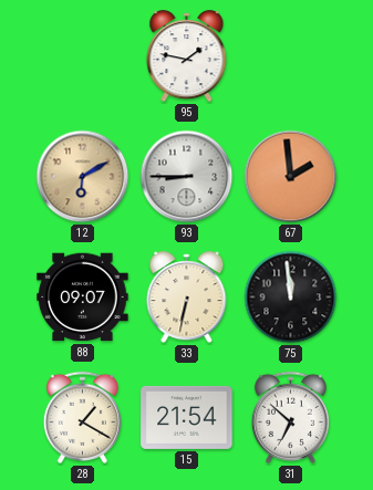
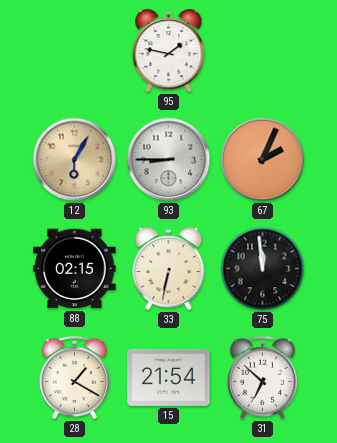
12: 6:10 -> 6:05 (75, 160)
67: 1:59 -> 2:04 (263, 160)
88: 09:07 -> 02:15 (75, 269)
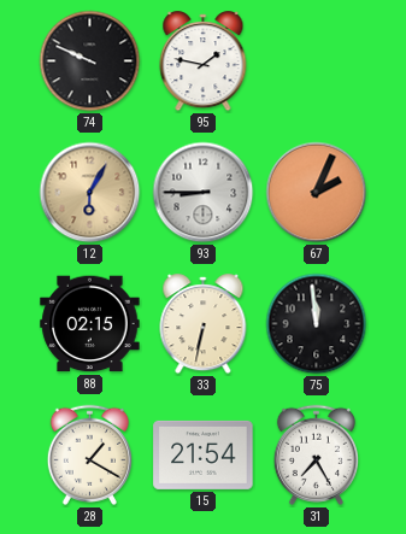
74: none -> 9:49 (90, 61)
31: 6:52 -> 7:25 (316, 454)
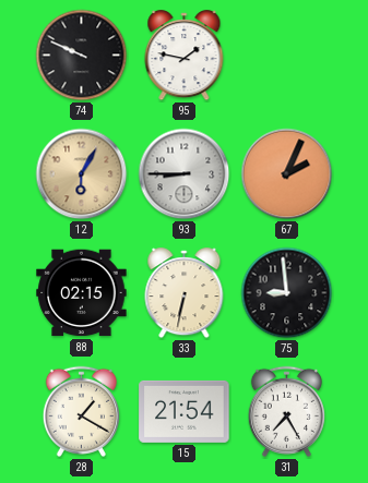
75: 11:59 -> 8:59 (287, 293)
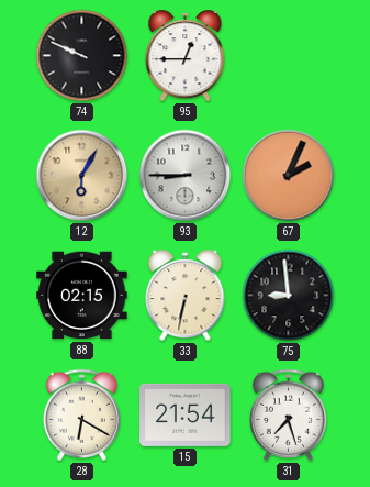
95: 1:47 -> 12:45 (186, 56)
28: 1:20 -> 6:20 (81, 414)
31: 7:25 -> 7:27 (288, 414)
